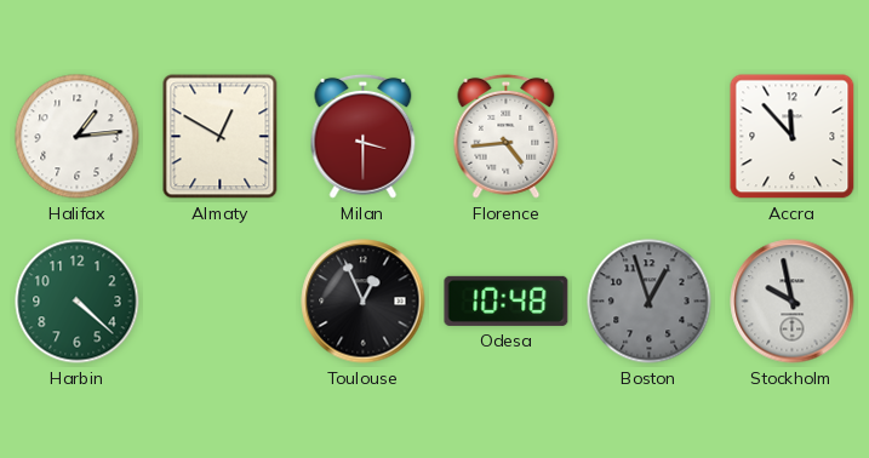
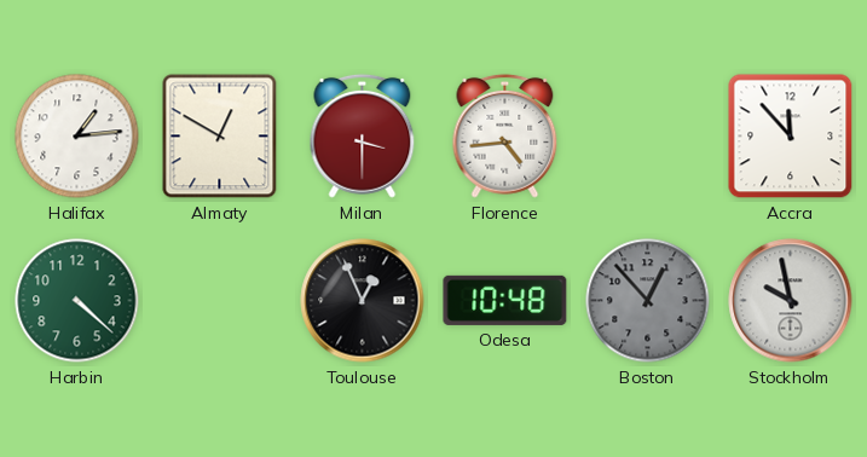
Boston: 12:57 -> 12:53 (648, 301)
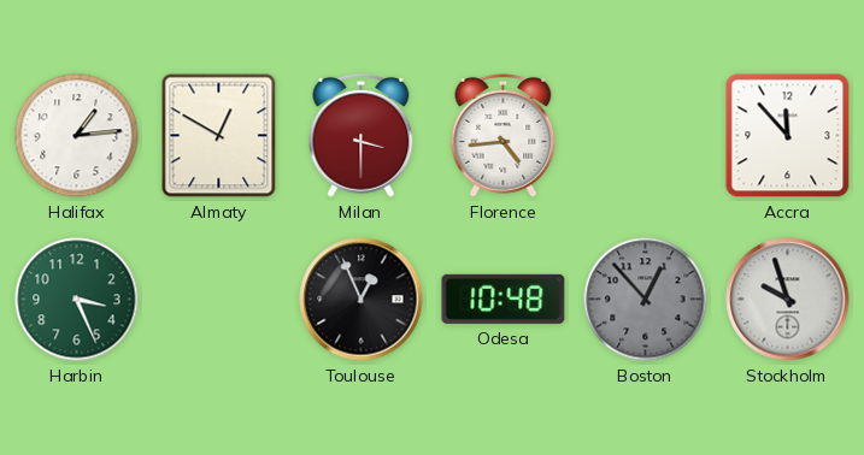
Harbin: 4:22 -> 3:26 (77, 300)
Stockholm: 9:58 -> 9:57 (788, 300)
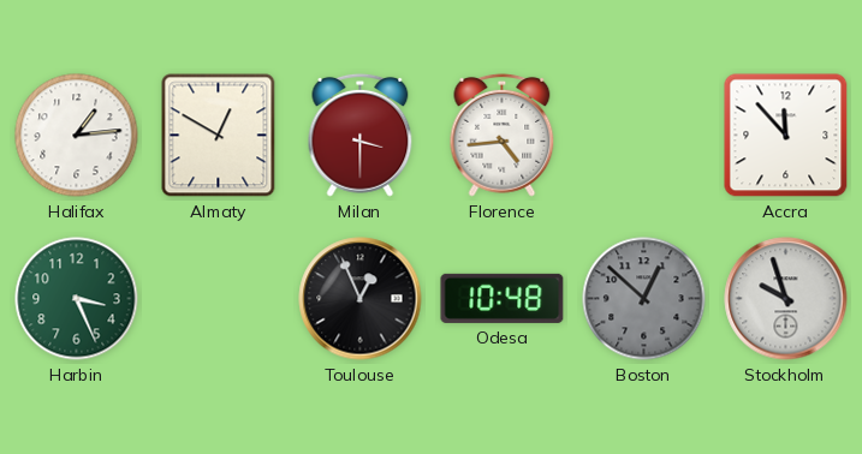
Boston: 12:53 -> 12:52 (644, 299)
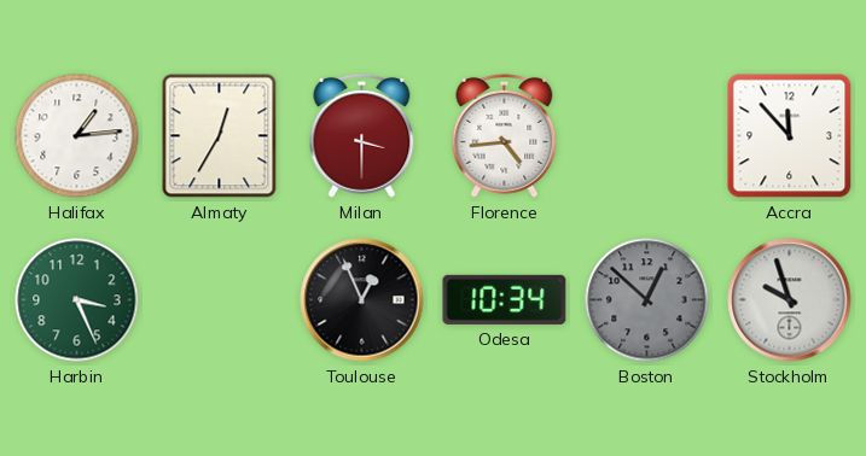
Almaty: 12:50 -> 12:35 (220, 136)
Odesa: 10:48 -> 10:34 (505, 299)
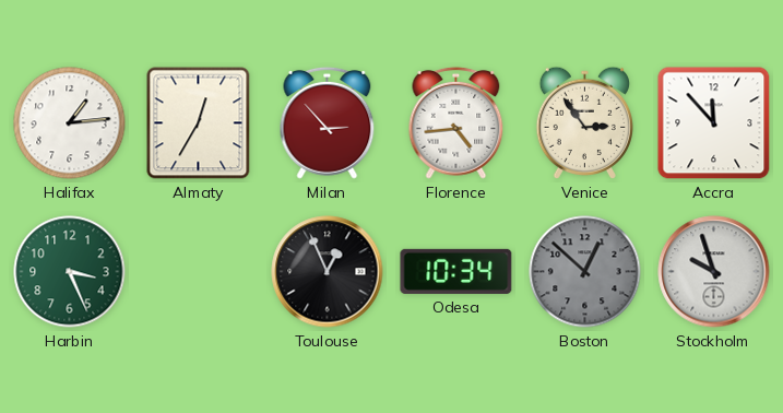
Milan: 3:30 -> 2:53 (328, 122)
Venice: none -> 2:54 (584, 122)
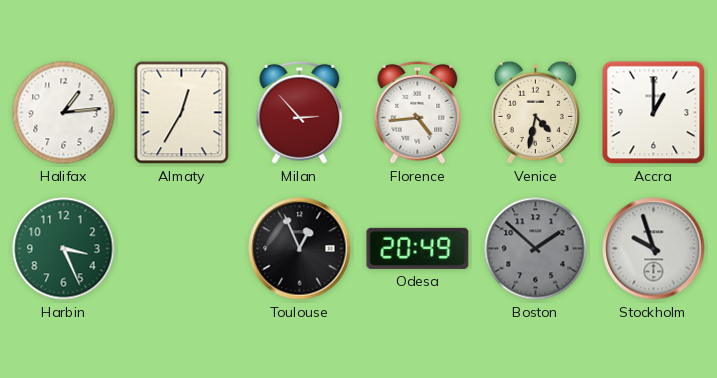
Venice: 2:54 -> 4:32 (535, 112)
Accra: 11:53 -> 1:00 (654, 113)
Odesa: 10:34 -> 20:49 (418, 248)
Boston: 12:52 -> 1:52 (536, 249)
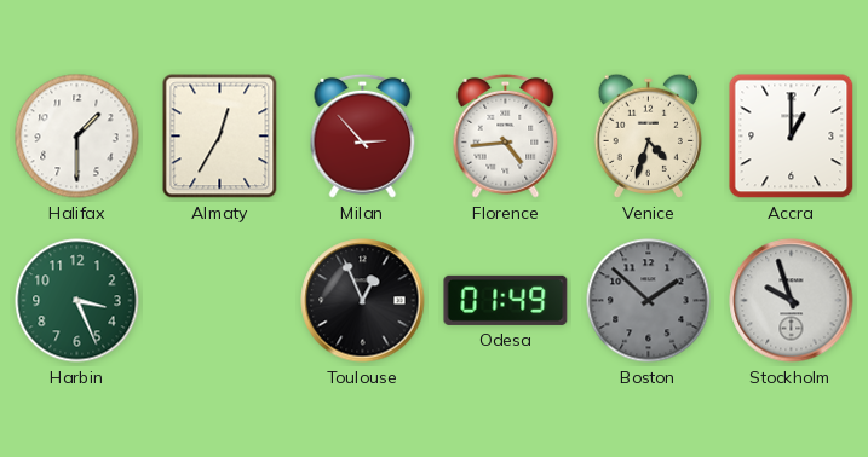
Halifax: 1:14 -> 1:30 (77, 137)
Venice: 4:32 -> 4:33 (648, 135)
Odesa: 20:49 -> 01:49 (506, 300)
